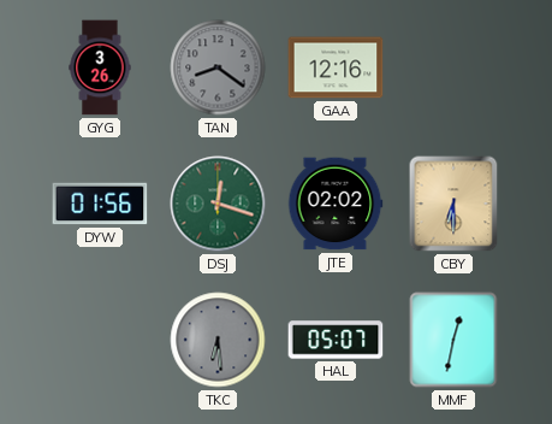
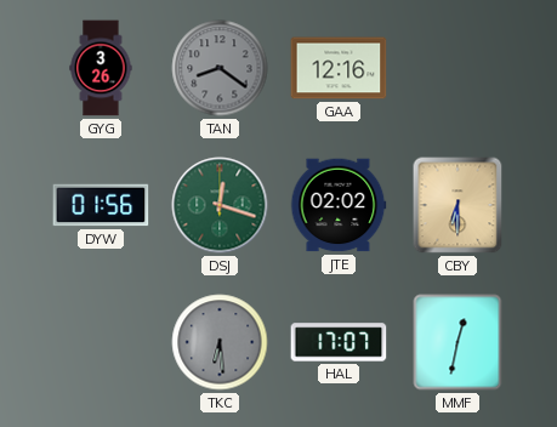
HAL: 05:07 -> 17:07 (339, 342)
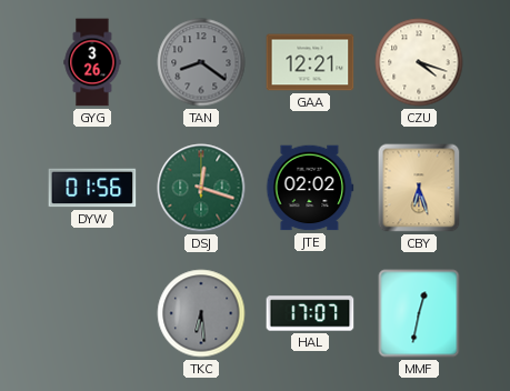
GAA: 12:16 -> 12:21 (310, 62)
CZU: none -> 4:18 (419, 62)
CBY: 6:30 -> 6:27 (419, 188)
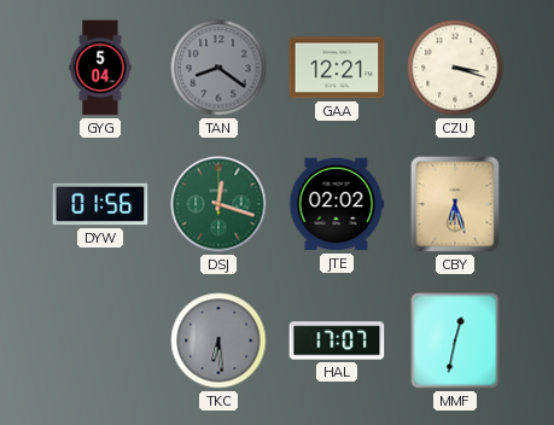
GYG: 3:26 -> 5:04 (100, 68)
CZU: 4:18 -> 3:18 (455, 68)
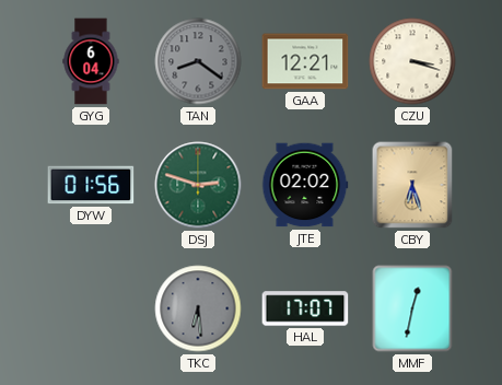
GYG: 5:04 -> 6:04 (91, 61)
DSJ: 12:18 -> 2:48 (198, 185)
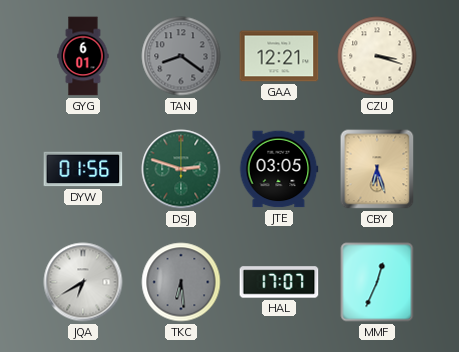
GYG: 6:04 -> 6:01 (83, 56)
JTE: 02:02 -> 03:05 (279, 169)
JQA: none -> 6:40 (83, 282)
MMF: 12:32 -> 12:34 (377, 282)
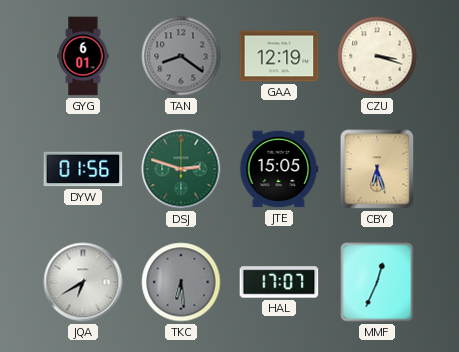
GAA: 12:21 -> 12:19 (279, 56)
JTE: 03:05 -> 15:05 (279, 169)
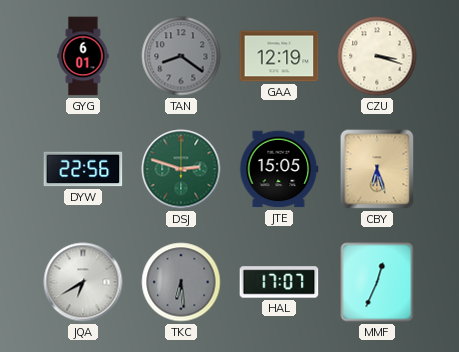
DYW: 01:56 -> 22:56 (83, 169)
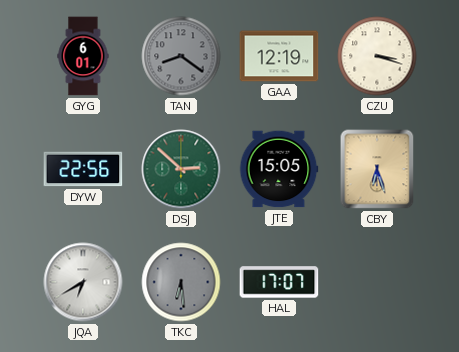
DSJ: 2:48 -> 2:52 (181, 169)
MMF: 12:34 -> none (377, 282)
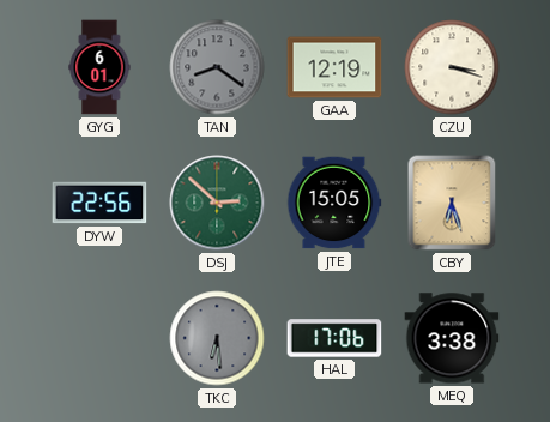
JQA: 6:40 -> none (83, 282)
HAL: 17:07 -> 17:06 (334, 338)
MEQ: none -> 3:38 (452, 338)
